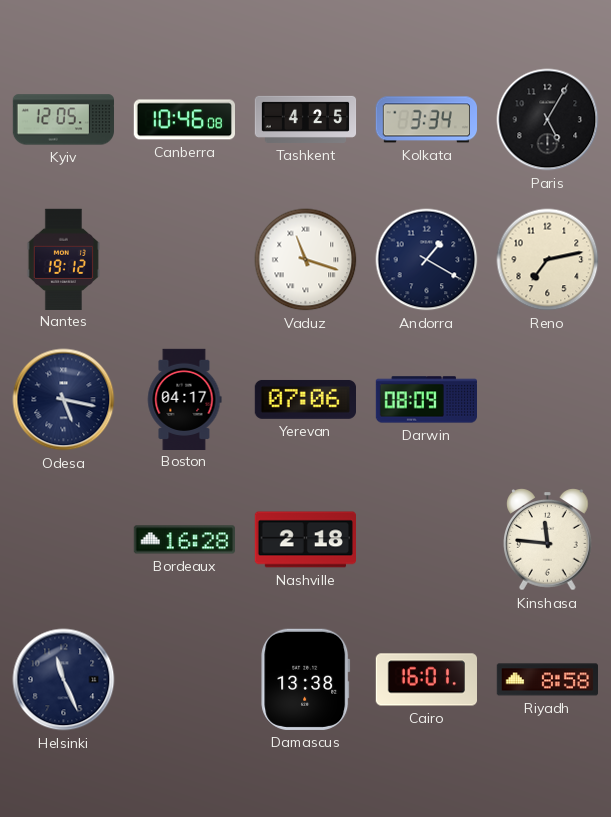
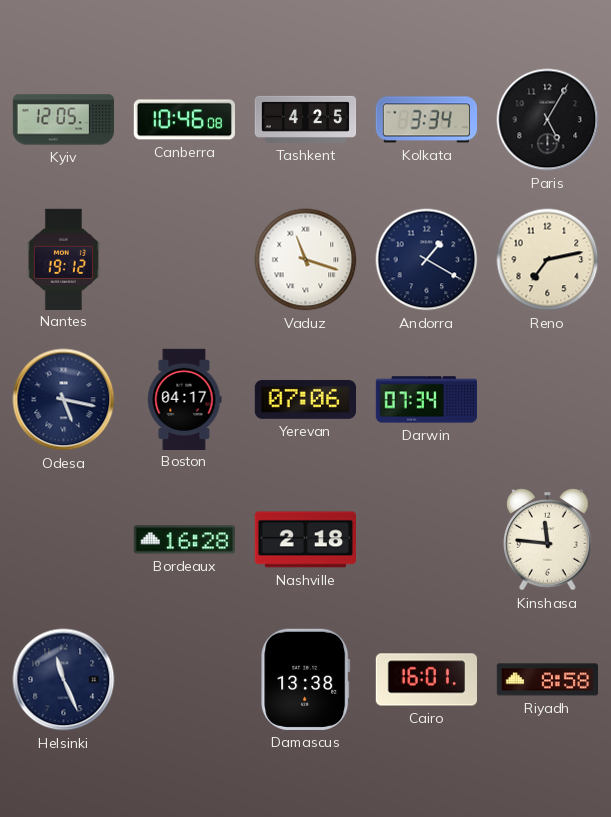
Darwin: 08:09 -> 07:34 (426, 400)
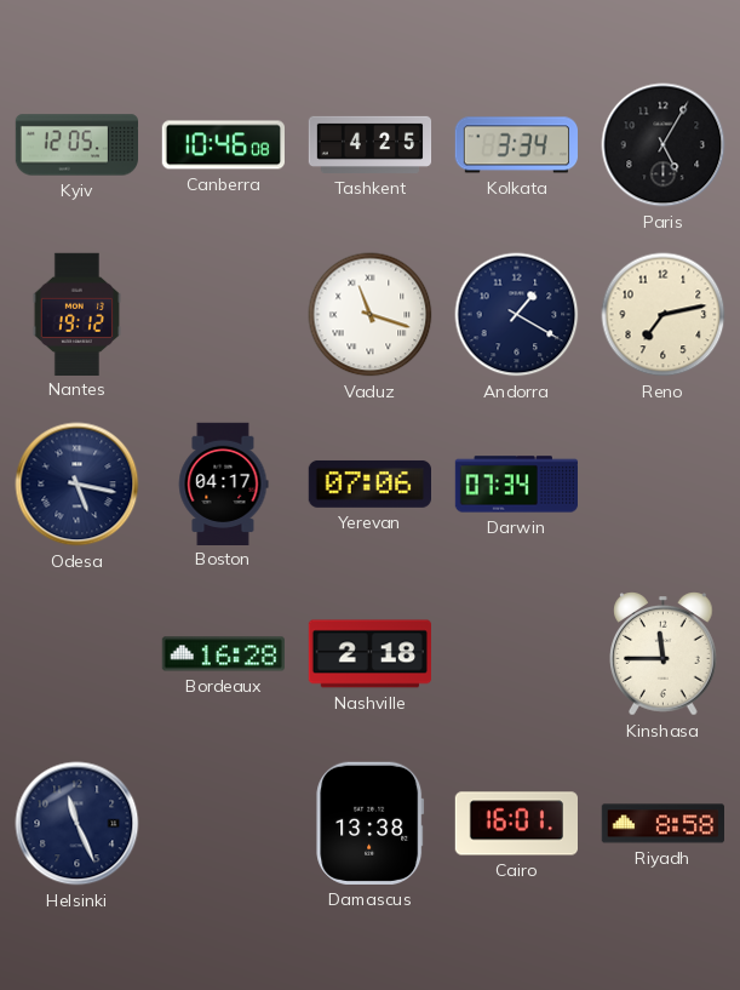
Kinshasa: 11:46 -> 11:45 (664, 654)
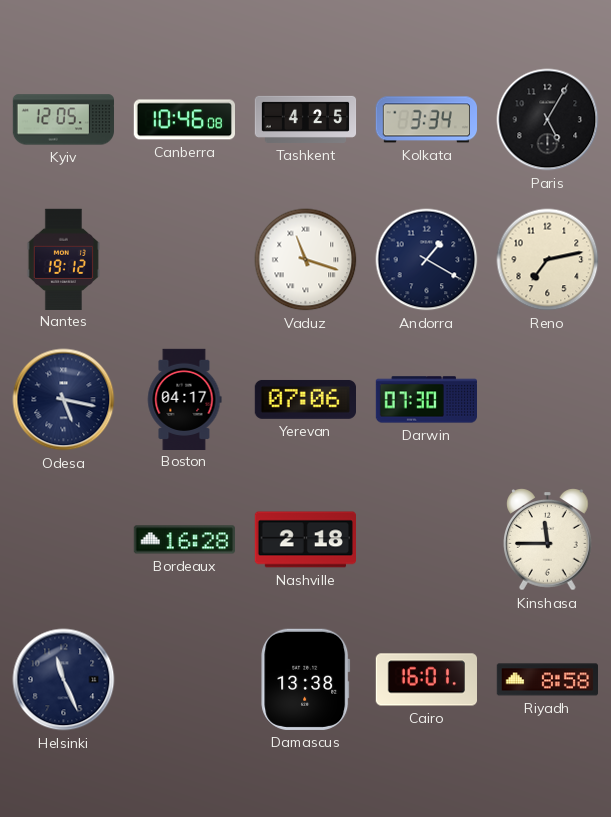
Darwin: 07:34 -> 07:30 (426, 400)
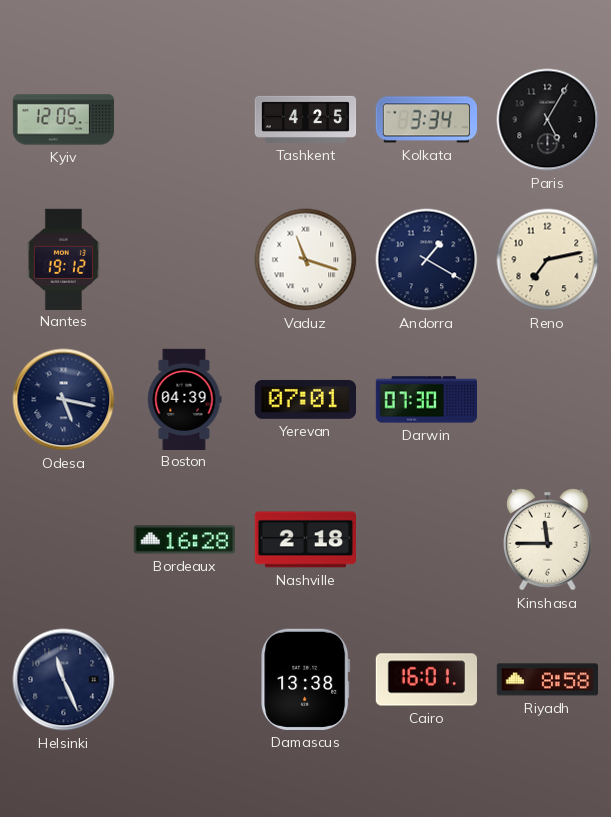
Canberra: 10:46 -> none (184, 120)
Boston: 04:17 -> 04:39 (184, 399)
Yerevan: 07:06 -> 07:01 (305, 399)
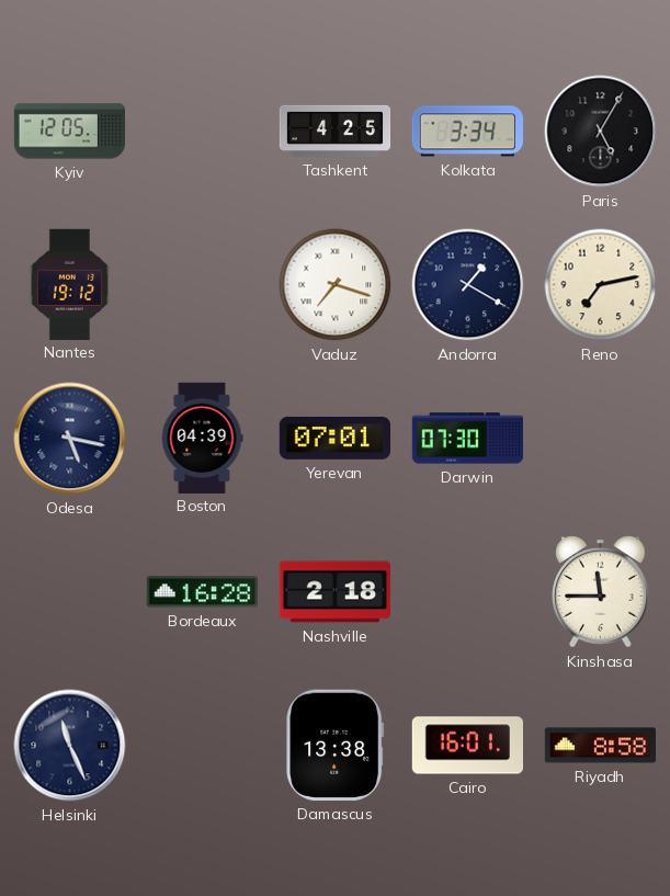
Vaduz: 11:18 -> 7:18 (336, 285)
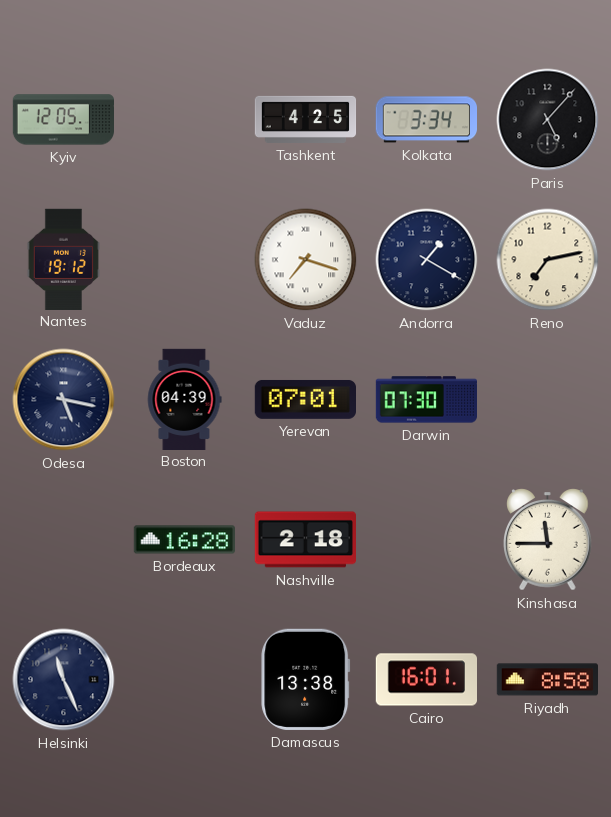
Paris: 5:05 -> 5:07 (548, 120)
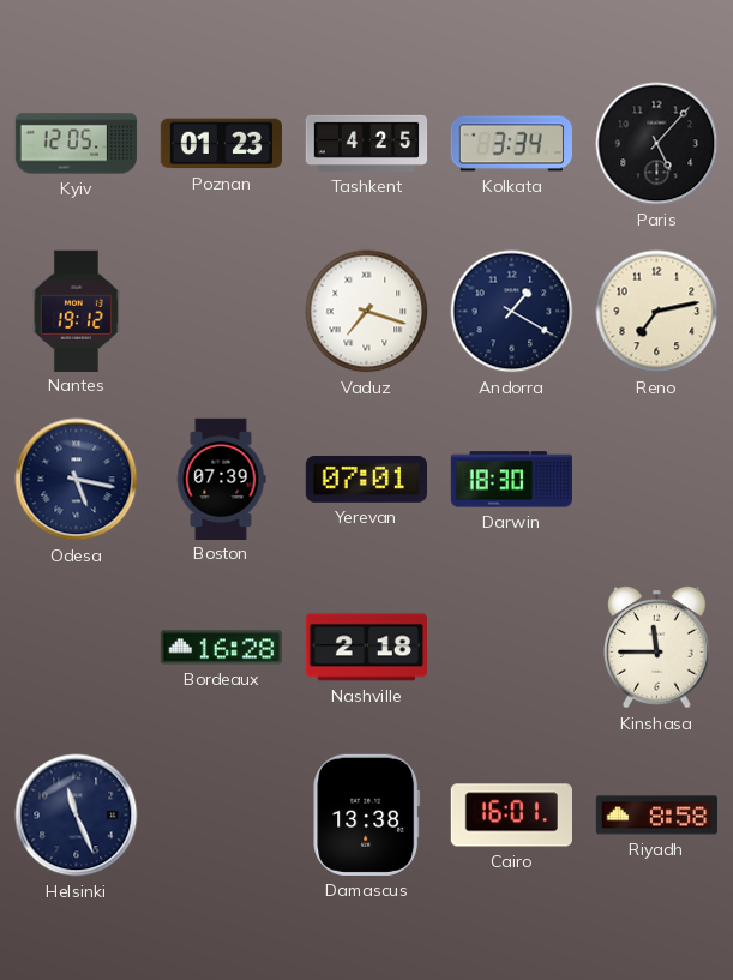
Poznan: none -> 01:23 (221, 144)
Boston: 04:39 -> 07:39 (221, 479)
Darwin: 07:30 -> 18:30 (511, 480)
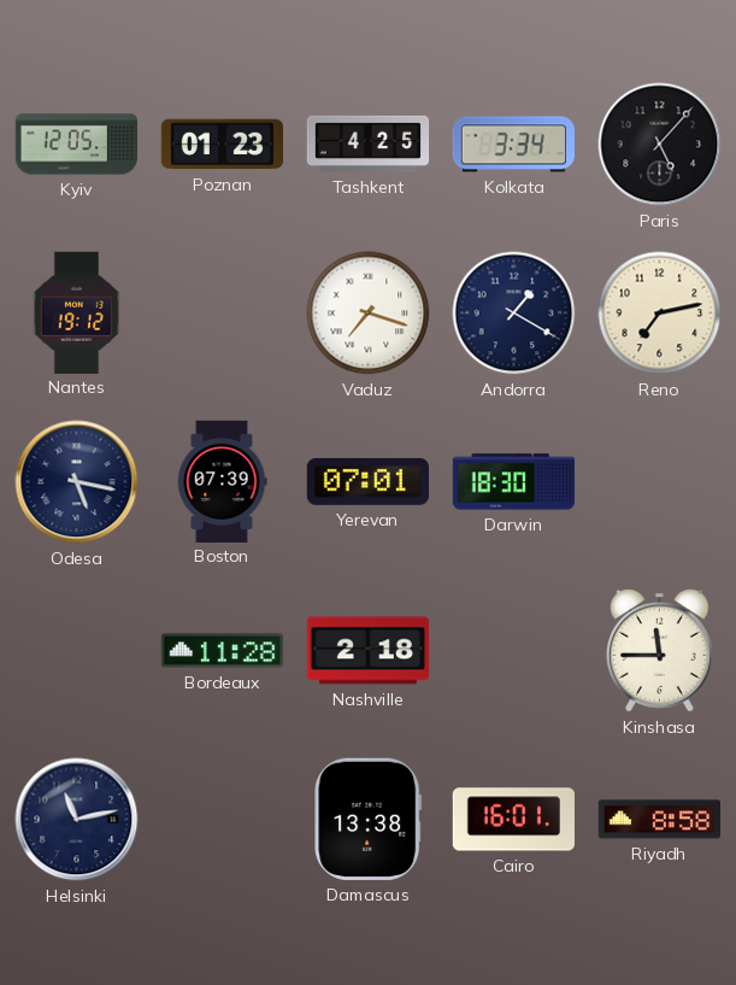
Bordeaux: 16:28 -> 11:28 (222, 651)
Helsinki: 11:26 -> 11:13 (77, 820)
